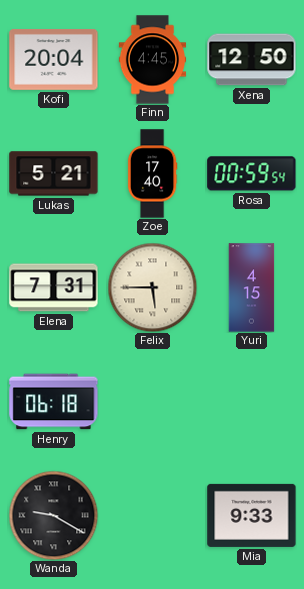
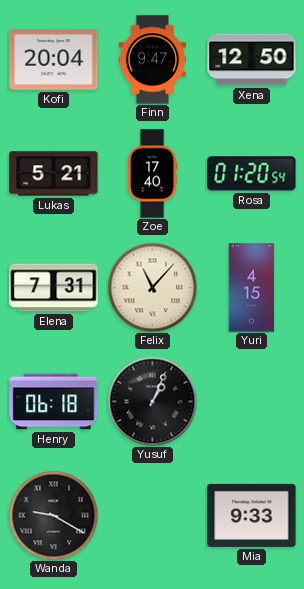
Finn: 4:45 -> 9:47 (153, 60)
Rosa: 00:59 -> 01:20 (252, 174)
Felix: 5:45 -> 11:07 (152, 287)
Yusuf: none -> 1:04 (152, 401)
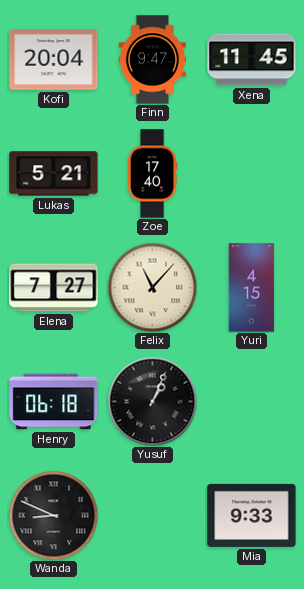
Xena: 12:50 -> 11:45 (252, 60)
Rosa: 01:20 -> none (252, 174)
Elena: 7:31 -> 7:27 (54, 288)
Wanda: 9:20 -> 8:49 (53, 515)
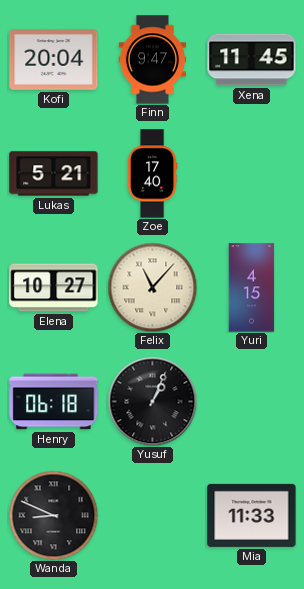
Elena: 7:27 -> 10:27 (54, 288)
Mia: 9:33 -> 11:33 (252, 515)
